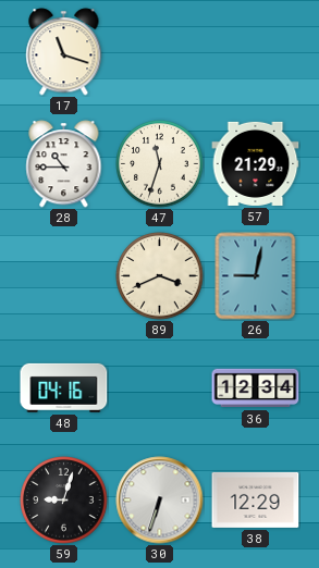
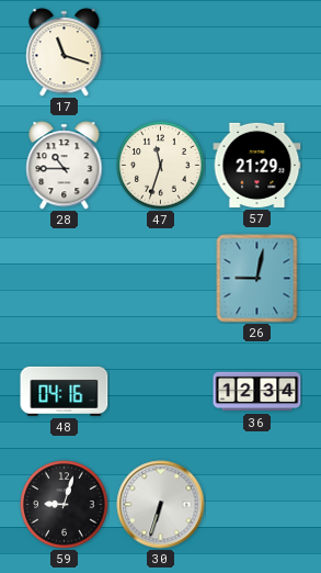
89: 3:41 -> none (160, 276)
38: 12:29 -> none (256, 499)
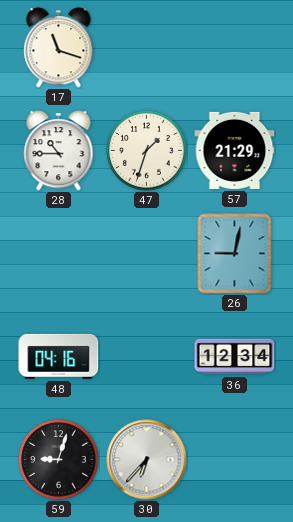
47: 11:33 -> 1:33 (147, 151)
30: 6:33 -> 6:37 (147, 460)
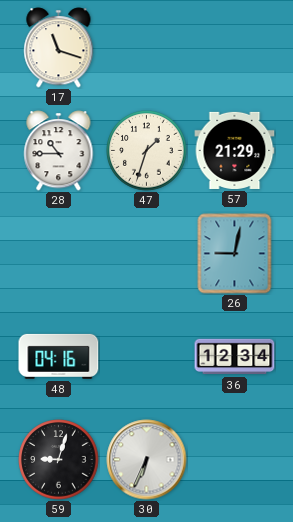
30: 6:37 -> 6:34 (147, 460)
